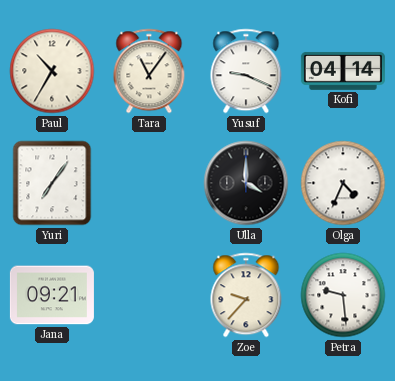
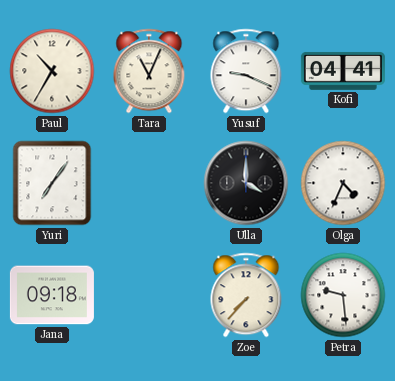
Tara: 11:06 -> 11:04 (149, 71)
Kofi: 04:14 -> 04:41 (343, 71)
Jana: 09:21 -> 09:18 (52, 295)
Zoe: 9:37 -> 7:37 (246, 295)
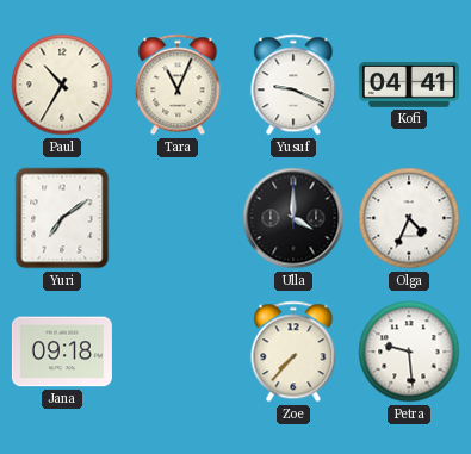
Yuri: 7:06 -> 7:09 (62, 218)
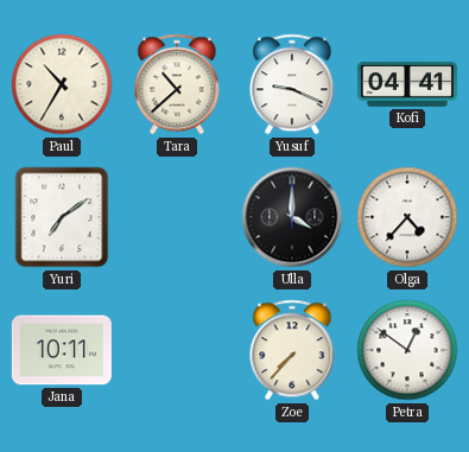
Tara: 11:04 -> 10:38 (177, 84)
Olga: 4:34 -> 4:37 (407, 217)
Jana: 09:18 -> 10:11 (62, 350)
Petra: 9:29 -> 12:51 (407, 350)
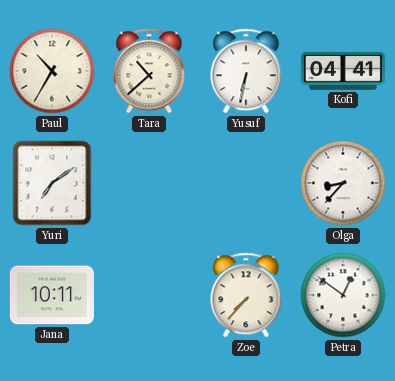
Yusuf: 9:19 -> 6:32 (246, 71)
Ulla: 4:00 -> none (292, 217)
Olga: 4:37 -> 8:37 (343, 183)
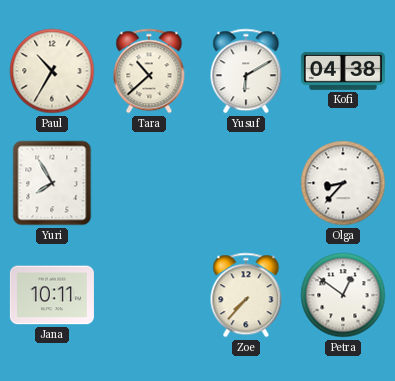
Yusuf: 6:32 -> 6:10 (246, 71)
Kofi: 04:41 -> 04:38 (343, 71)
Yuri: 7:09 -> 7:55 (52, 183)
